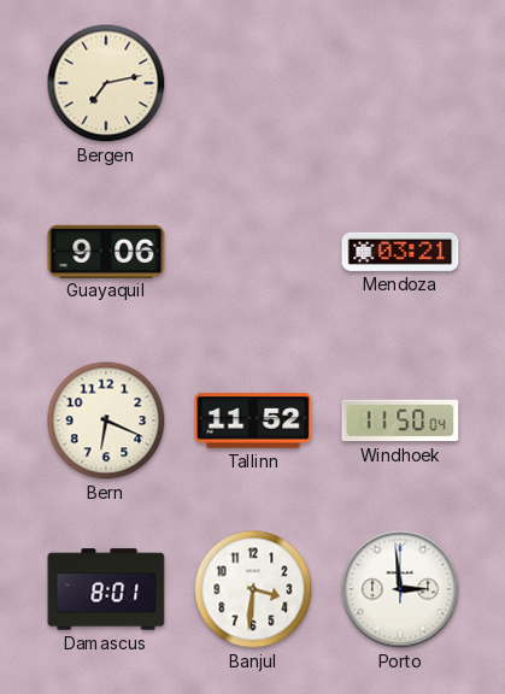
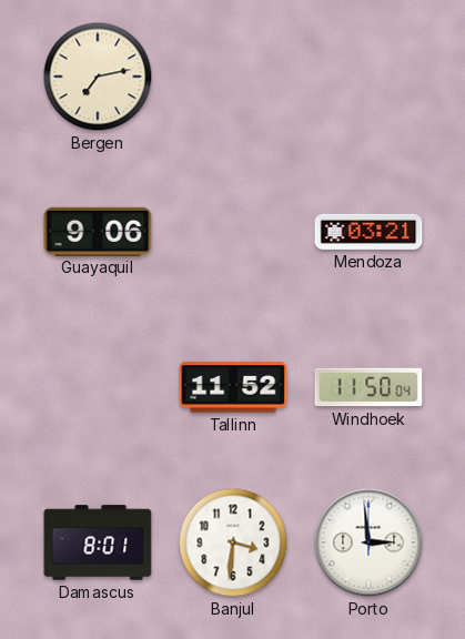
Bern: 6:19 -> none (106, 420)
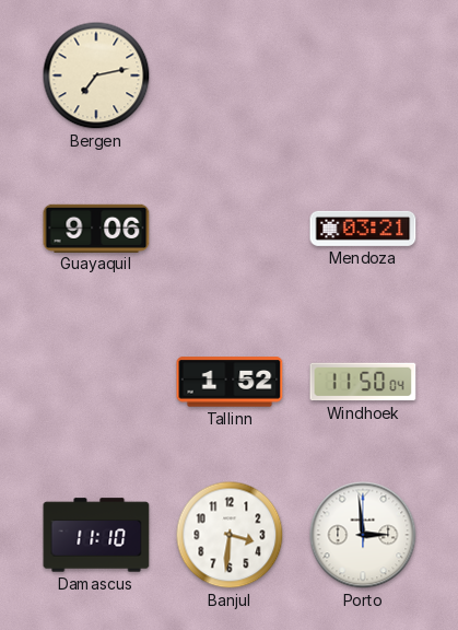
Tallinn: 11:52 -> 1:52 (230, 382)
Damascus: 8:01 -> 11:10 (96, 535)
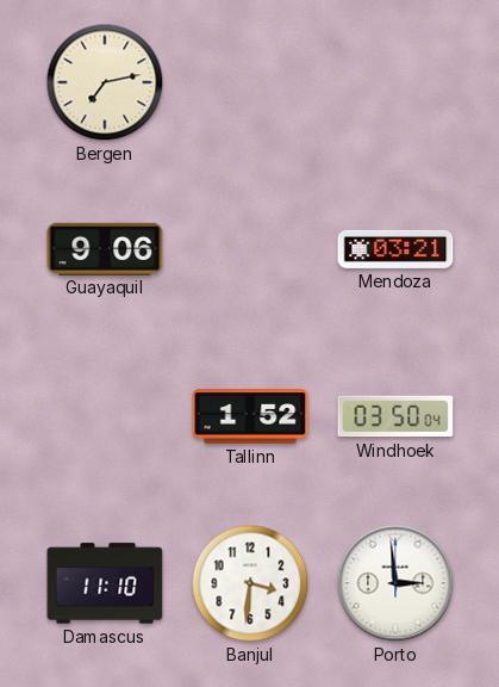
Windhoek: 11:50 -> 03:50 (395, 416)
